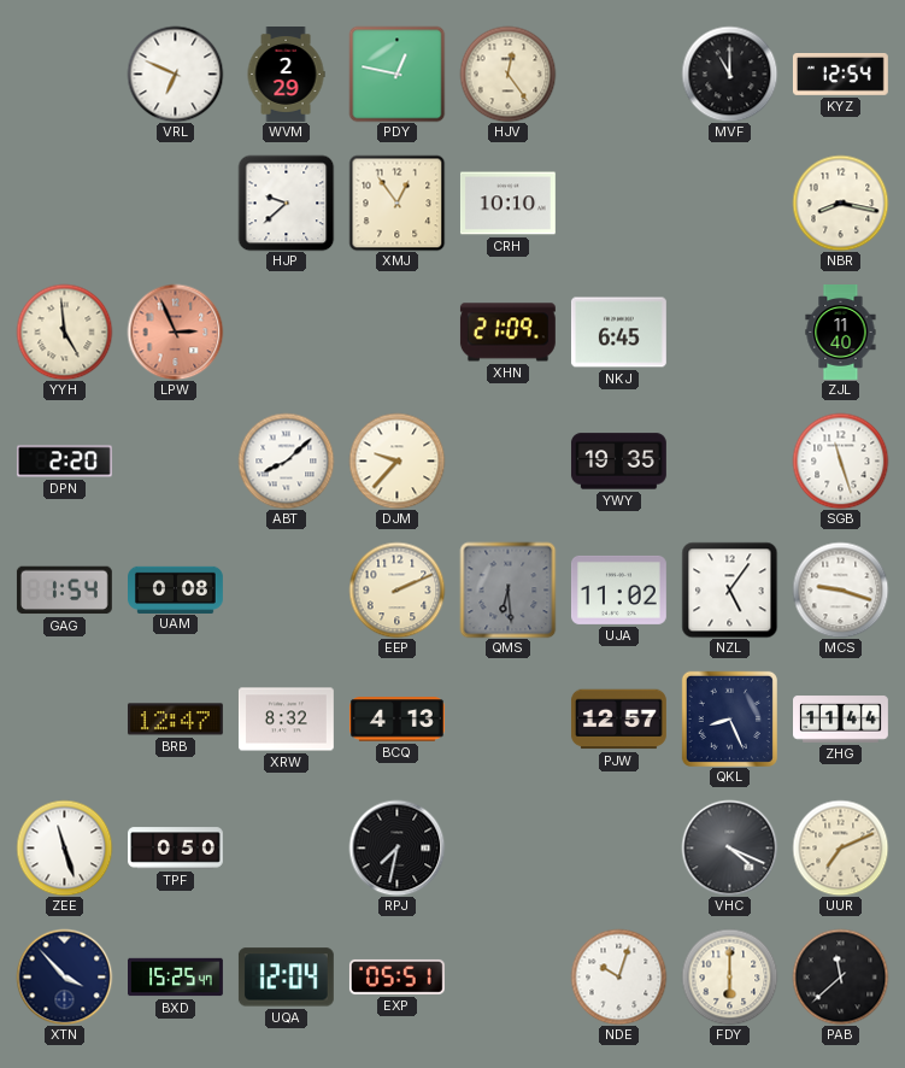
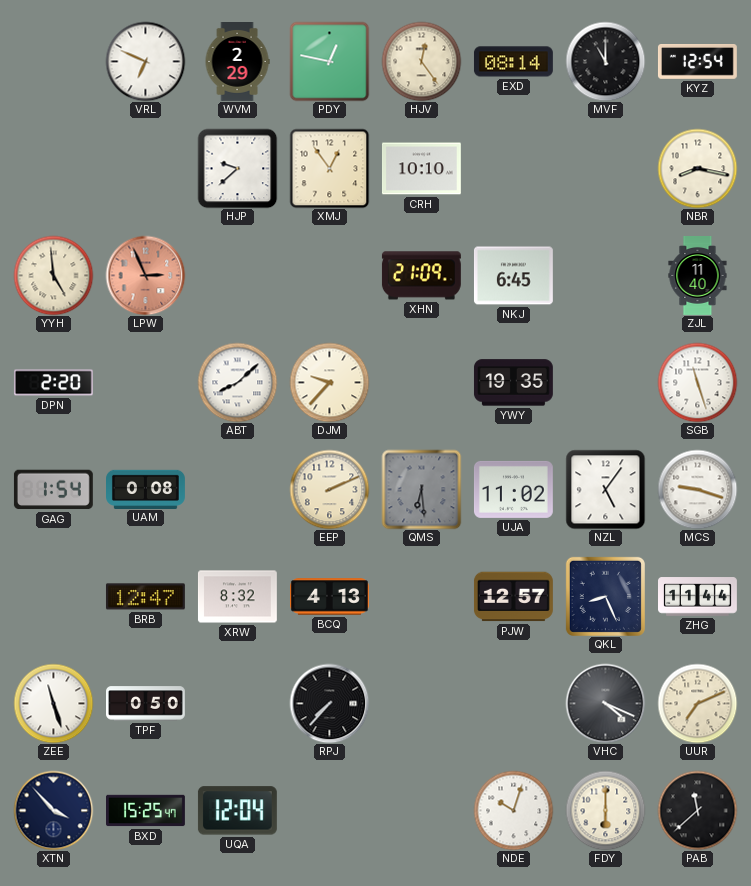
EXD: none -> 08:14 (513, 62)
RPJ: 7:32 -> 7:37 (329, 703)
EXP: 05:51 -> none (396, 976)
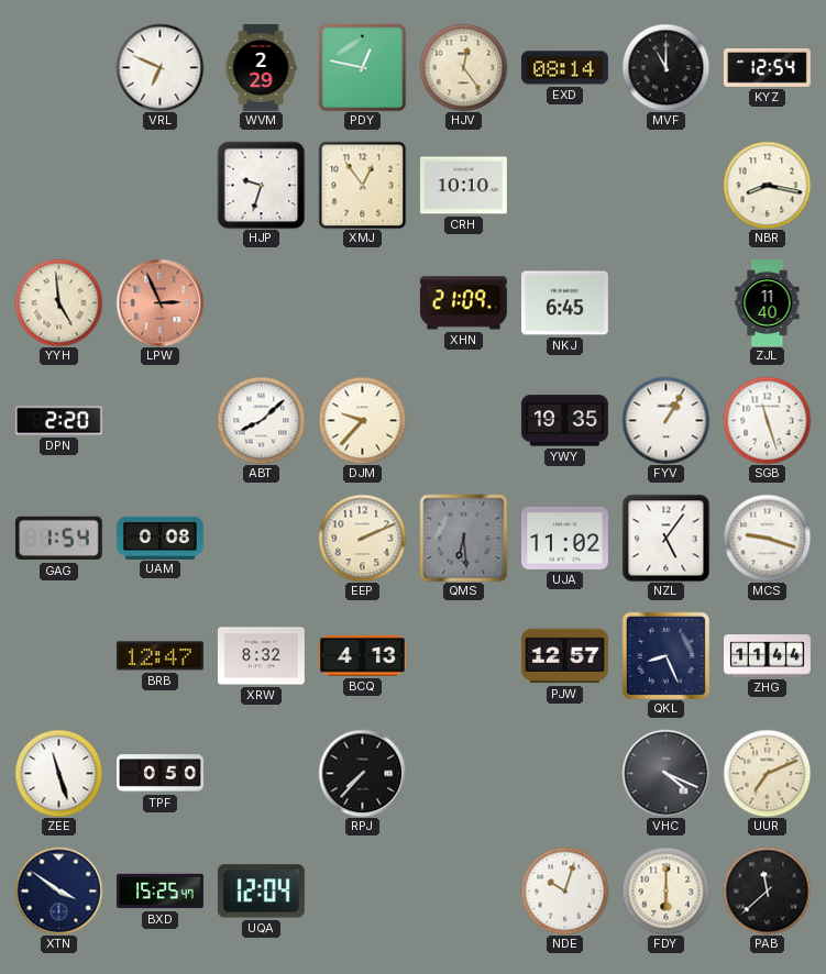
HJP: 9:38 -> 9:33 (261, 185)
FYV: none -> 1:05 (665, 420)
XTN: 3:53 -> 3:51 (58, 890)
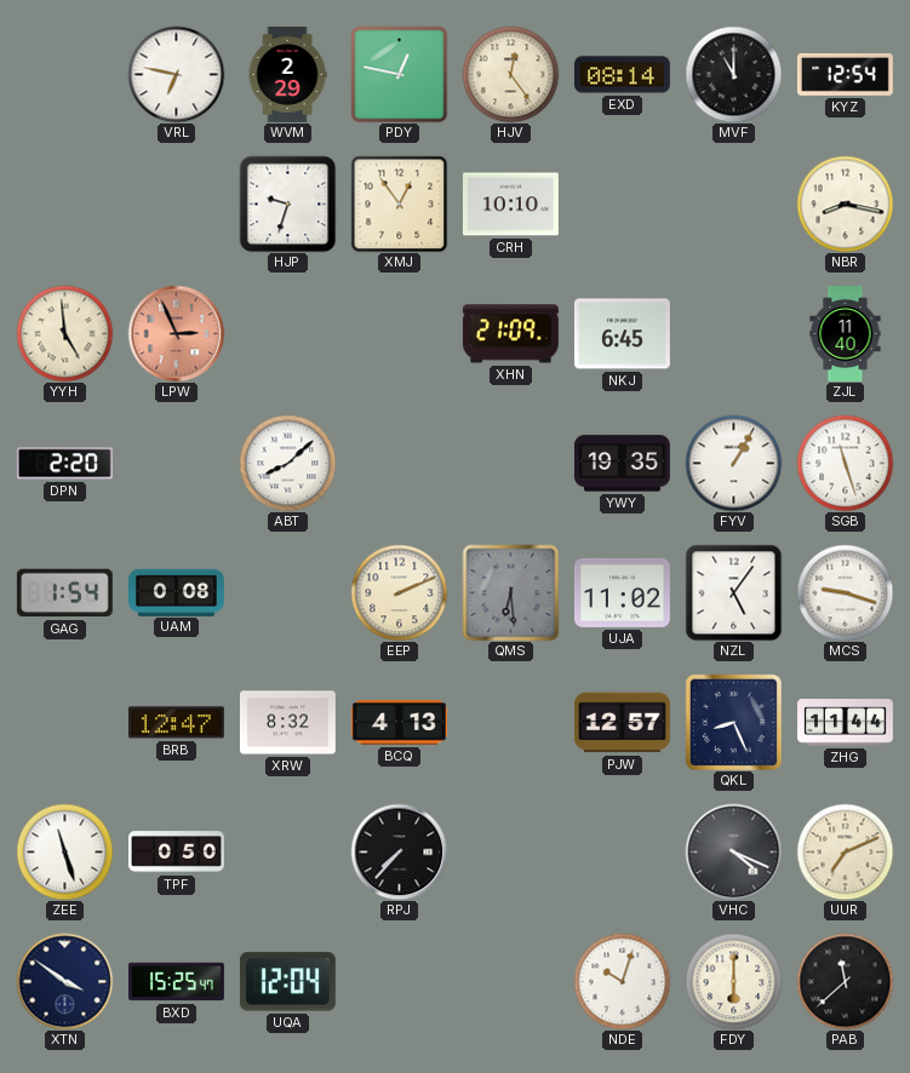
VRL: 6:49 -> 6:47 (176, 74)
DJM: 9:37 -> none (362, 420)
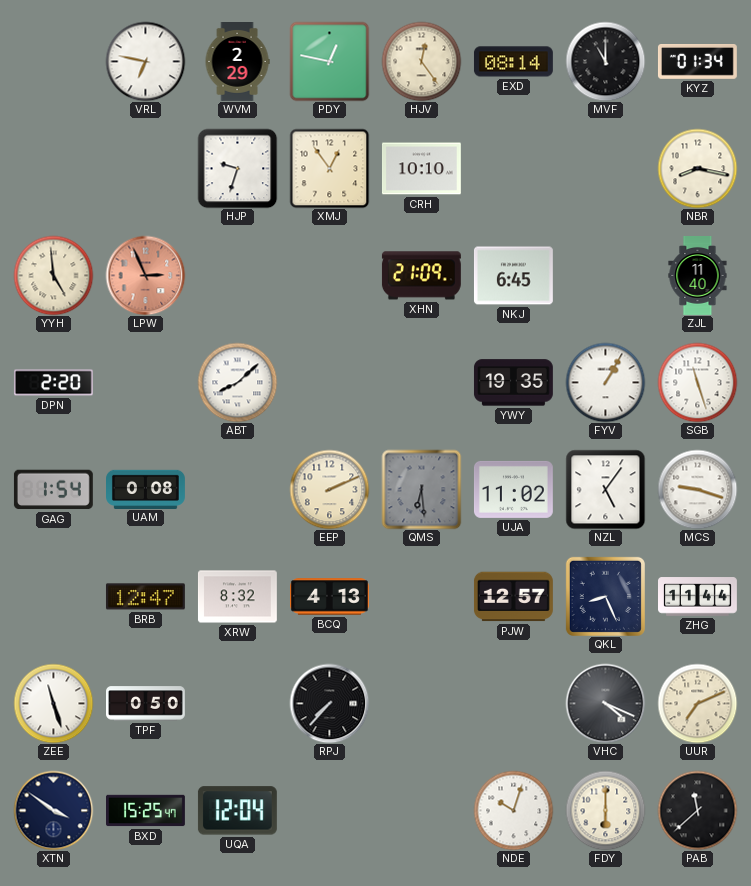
KYZ: 12:54 -> 01:34 (697, 62)
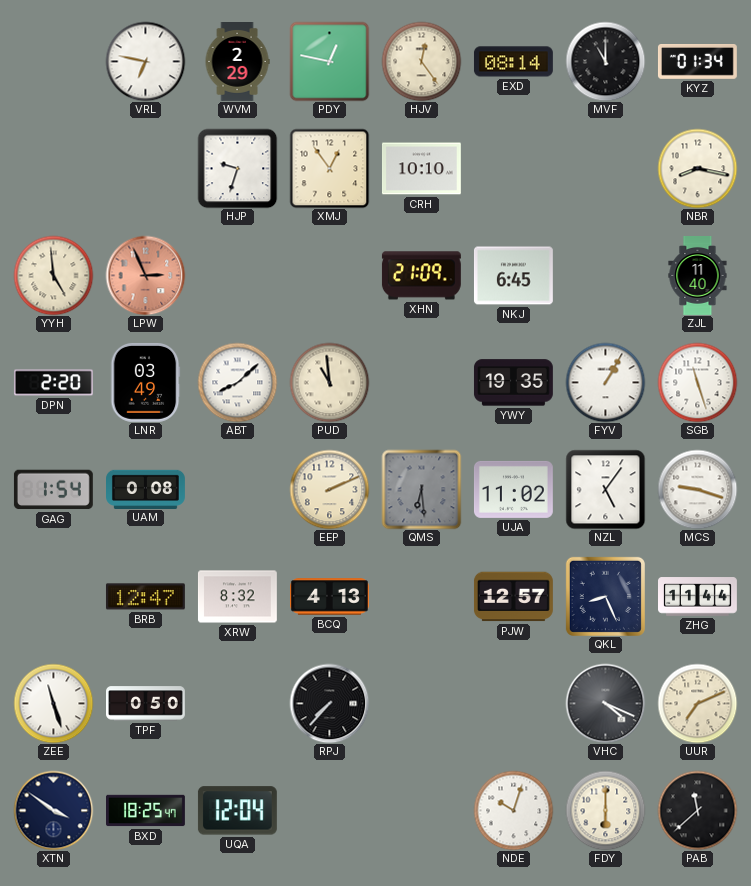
LNR: none -> 03:49 (145, 382)
PUD: none -> 10:59 (329, 382)
BXD: 15:25 -> 18:25 (146, 811)
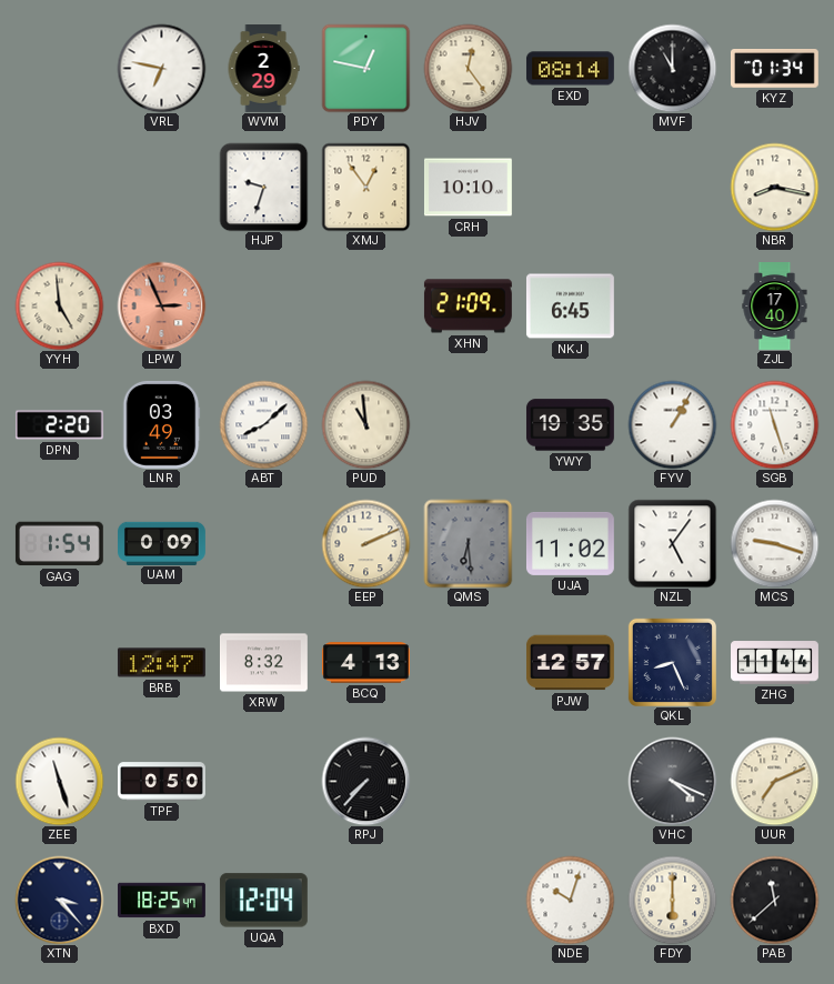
ZJL: 11:40 -> 17:40 (775, 307)
UAM: 0:08 -> 0:09 (162, 543)
XTN: 3:51 -> 3:23 (59, 900)
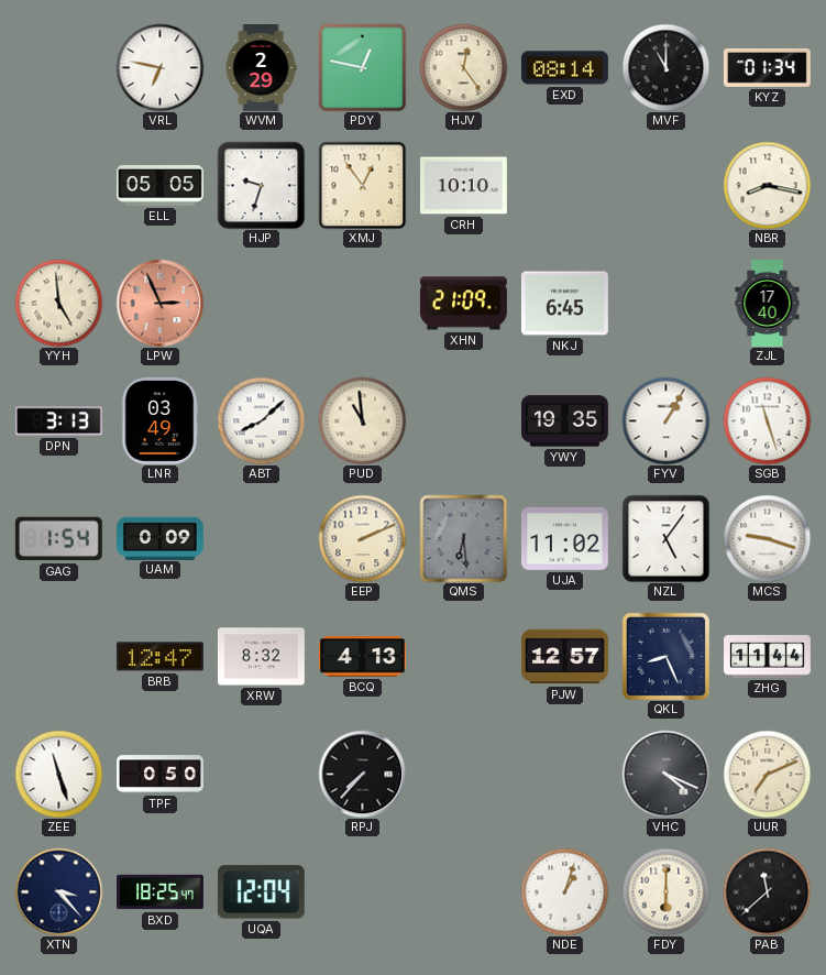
ELL: none -> 05:05 (159, 185)
DPN: 2:20 -> 3:13 (58, 421)
NDE: 10:03 -> 1:03 (564, 891)
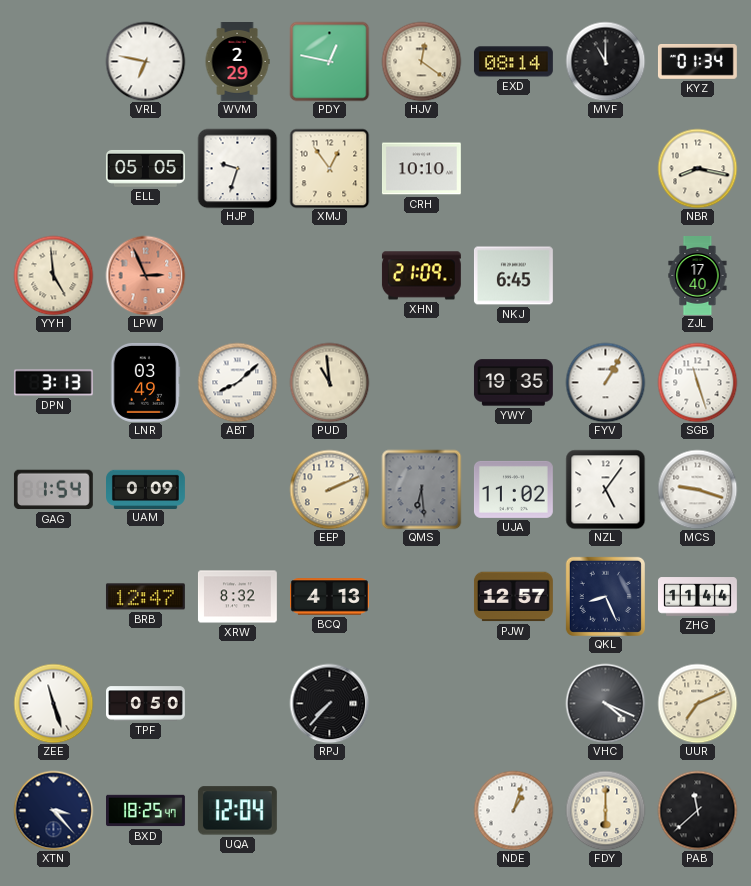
HJV: 12:24 -> 12:21 (421, 61)
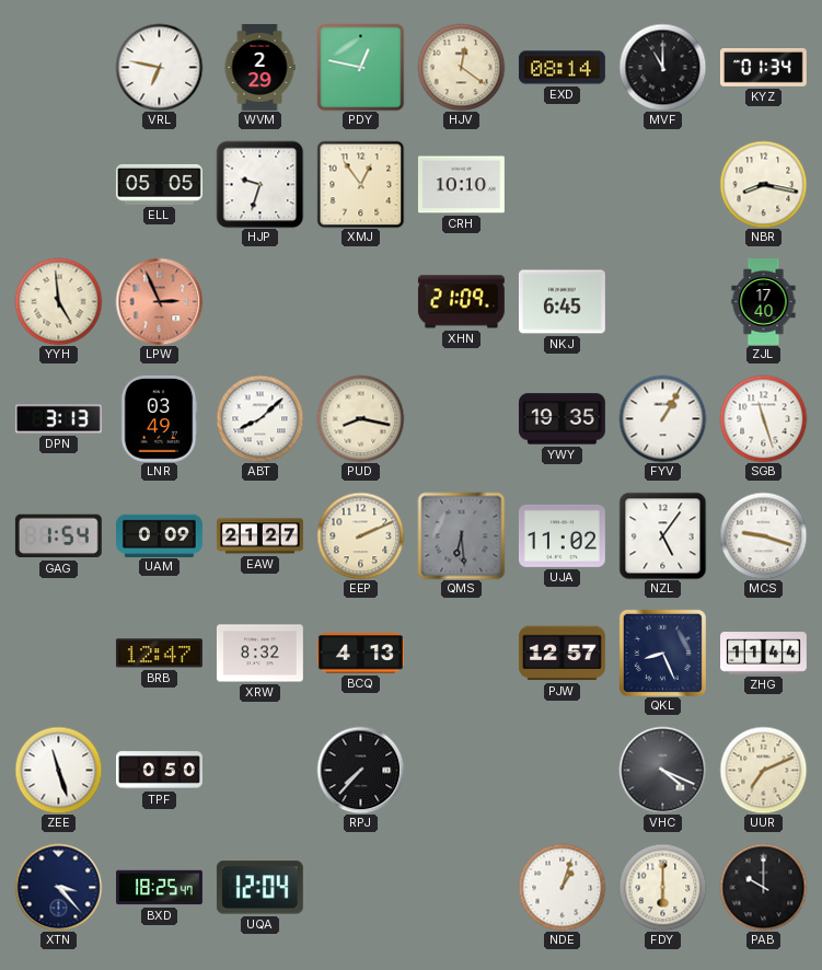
PUD: 10:59 -> 8:17 (360, 418)
EAW: none -> 21:27 (261, 536)
PAB: 11:38 -> 10:00 (763, 887)
